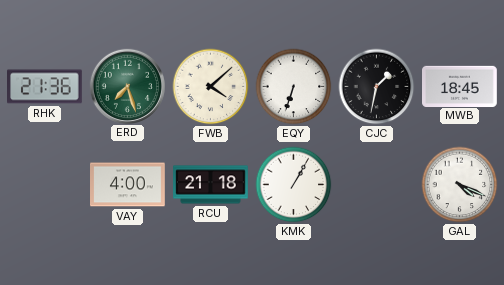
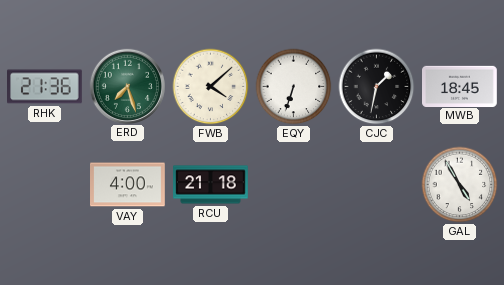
KMK: 1:05 -> none (294, 185)
GAL: 4:19 -> 4:55 (460, 185)
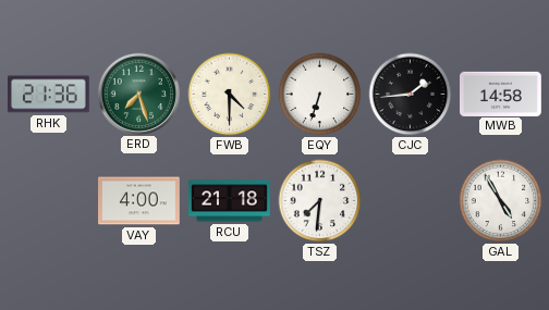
FWB: 4:08 -> 4:30 (230, 95)
CJC: 1:32 -> 1:44 (411, 95)
MWB: 18:45 -> 14:58 (501, 94)
TSZ: none -> 7:31 (320, 201)
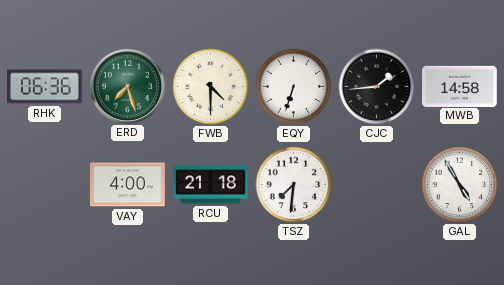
RHK: 21:36 -> 06:36 (45, 87)
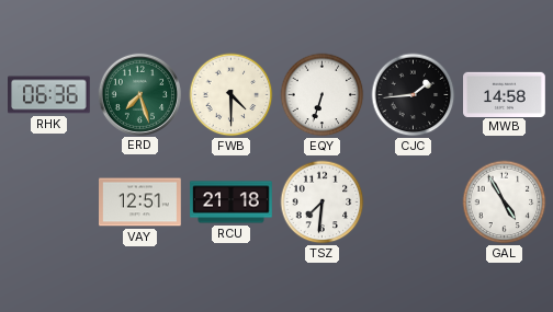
VAY: 4:00 -> 12:51 (140, 203)
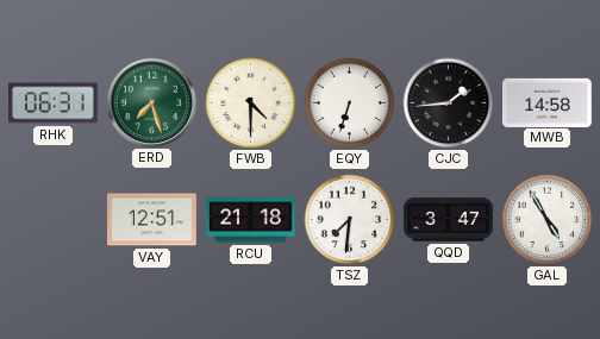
RHK: 06:36 -> 06:31 (54, 103)
QQD: none -> 3:47 (449, 220)
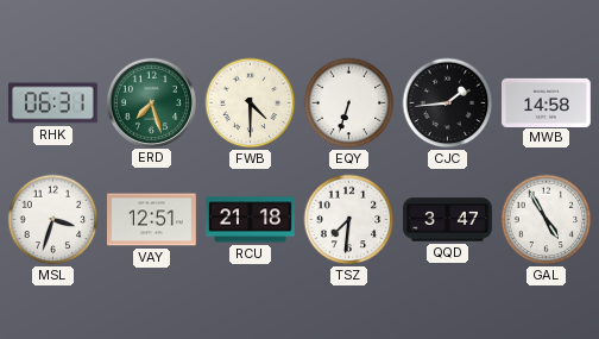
MSL: none -> 3:33 (53, 220)
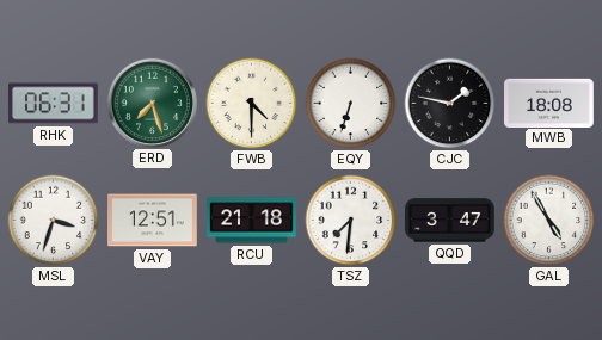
CJC: 1:44 -> 1:47 (450, 104)
MWB: 14:58 -> 18:08 (549, 103)
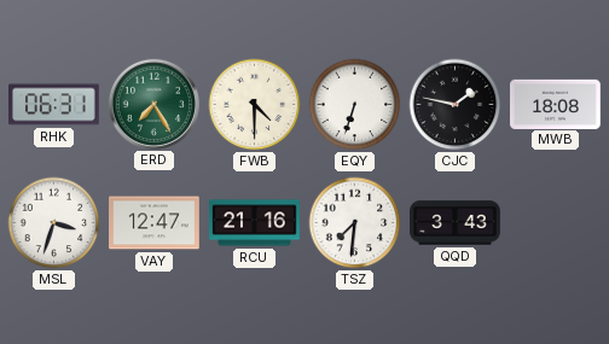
ERD: 7:27 -> 7:25 (153, 104)
VAY: 12:51 -> 12:47 (155, 223)
RCU: 21:18 -> 21:16 (255, 223)
QQD: 3:47 -> 3:43 (456, 223)
GAL: 4:55 -> none (549, 221)
